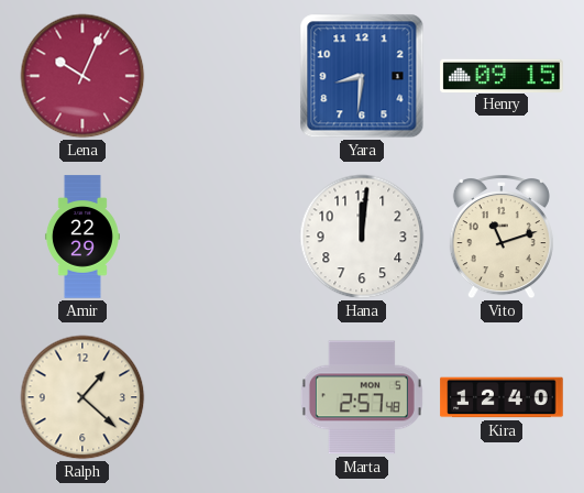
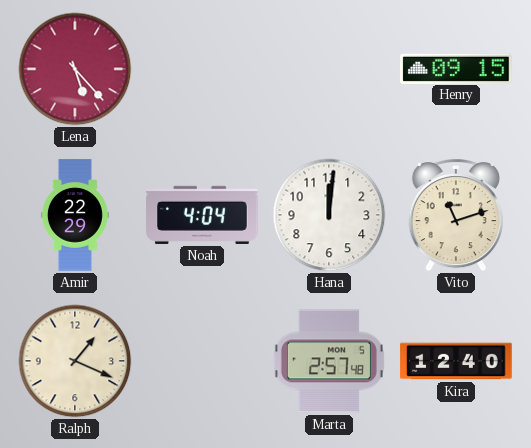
Lena: 10:04 -> 5:23 (75, 69)
Yara: 8:31 -> none (362, 76)
Noah: none -> 4:04 (202, 215)
Ralph: 1:22 -> 1:19 (75, 361)
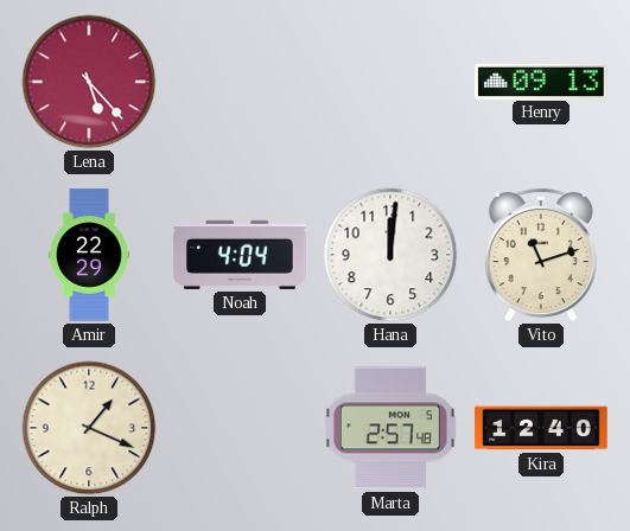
Henry: 09:15 -> 09:13 (541, 81)
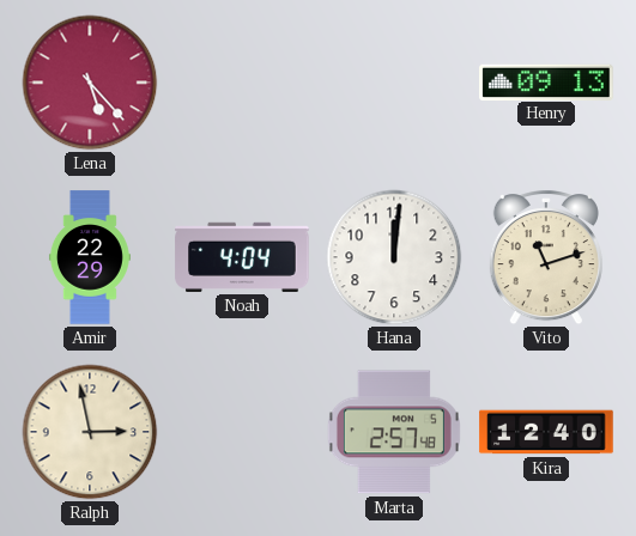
Ralph: 1:19 -> 2:58 (90, 432)
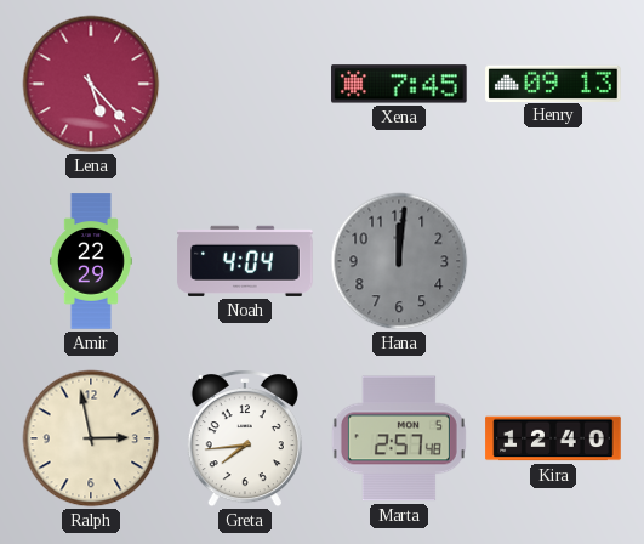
Xena: none -> 7:45 (399, 84)
Hana dial: white -> grey (399, 261)
Vito: 11:12 -> none (546, 258)
Greta: none -> 7:44 (245, 440)
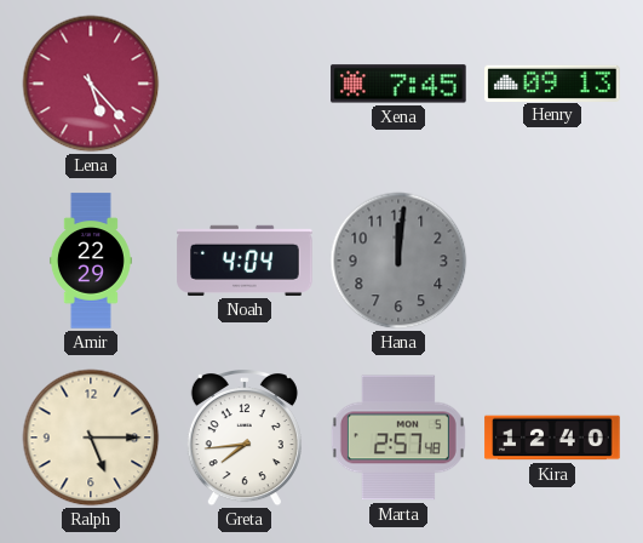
Ralph: 2:58 -> 5:15 (91, 438)
